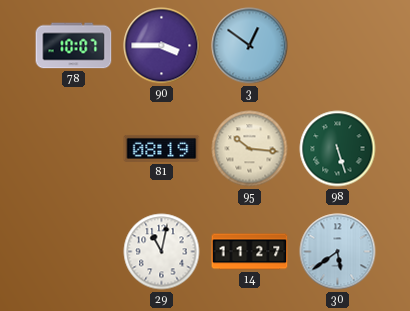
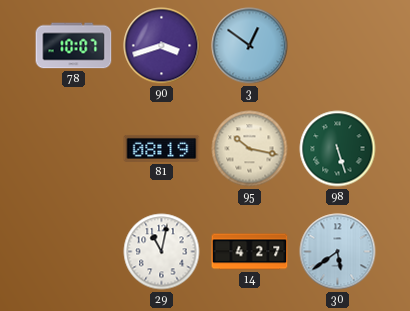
90: 3:45 -> 3:42 (162, 46)
95: 10:16 -> 10:17 (250, 149)
14: 11:27 -> 4:27 (250, 252)
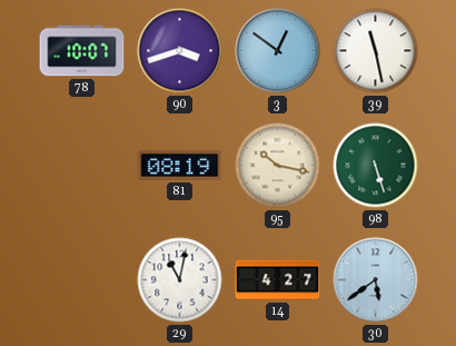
39: none -> 11:28 (376, 51)
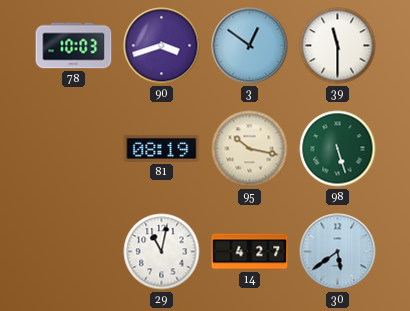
78: 10:07 -> 10:03 (74, 46)
39: 11:28 -> 11:30 (338, 46)
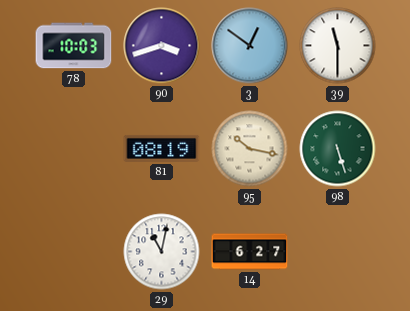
14: 4:27 -> 6:27 (250, 252)
30: 5:39 -> none (338, 252)
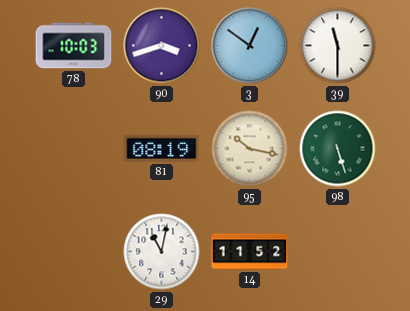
14: 6:27 -> 11:52 (250, 252)
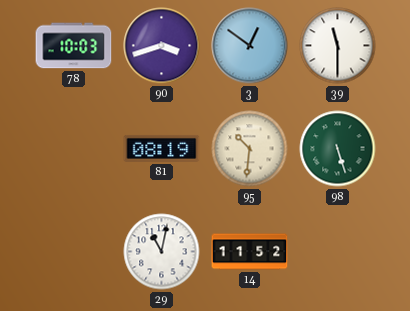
95: 10:17 -> 10:31 (250, 149)
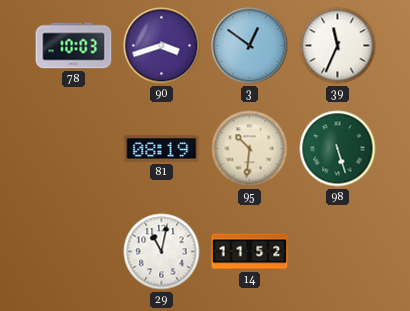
39: 11:30 -> 11:34 (338, 46)
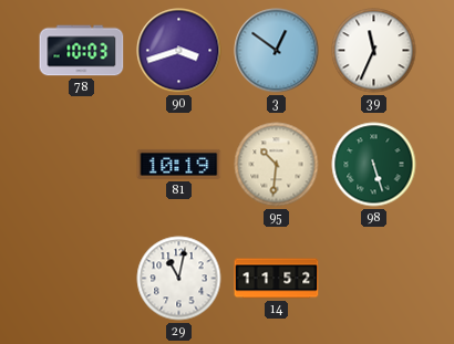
81: 08:19 -> 10:19 (179, 164)
